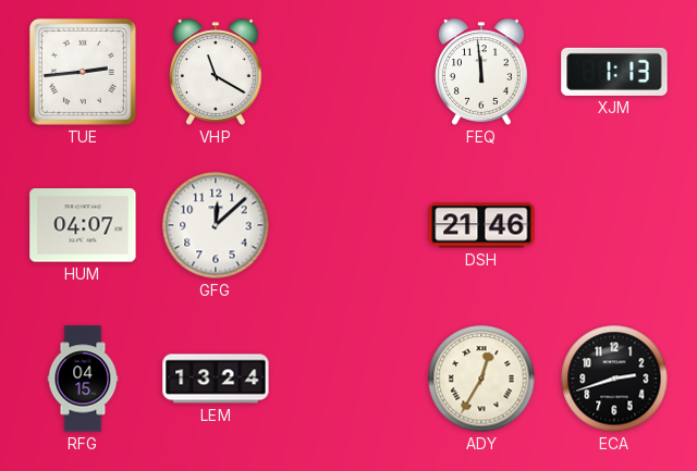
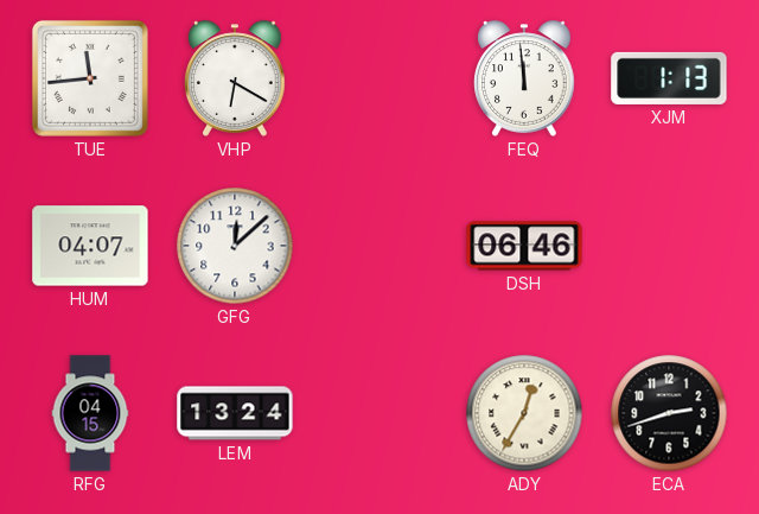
TUE: 2:44 -> 11:44 (90, 78)
VHP: 11:20 -> 6:20 (235, 78)
DSH: 21:46 -> 06:46 (524, 246)
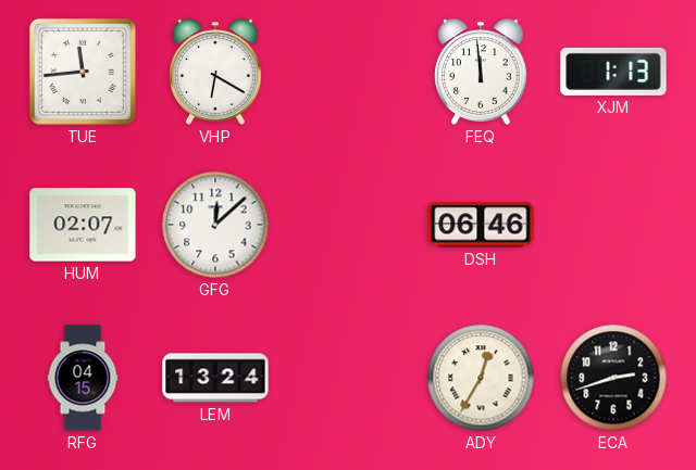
HUM: 04:07 -> 02:07 (83, 225)
